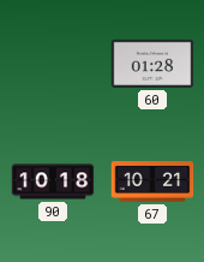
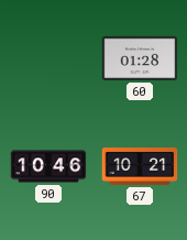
90: 10:18 -> 10:46 (48, 166)
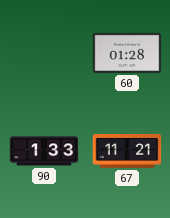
90: 10:46 -> 1:33 (44, 151)
67: 10:21 -> 11:21 (127, 152)
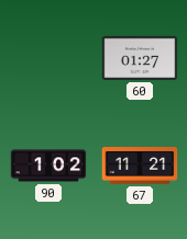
60: 01:28 -> 01:27 (140, 58)
90: 1:33 -> 1:02 (48, 166)
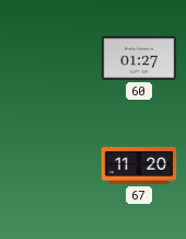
90: 1:02 -> none (48, 166)
67: 11:21 -> 11:20 (139, 167)
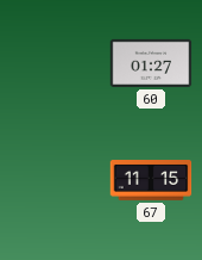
67: 11:20 -> 11:15 (151, 181)
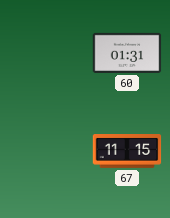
60: 01:27 -> 01:31 (127, 53)
